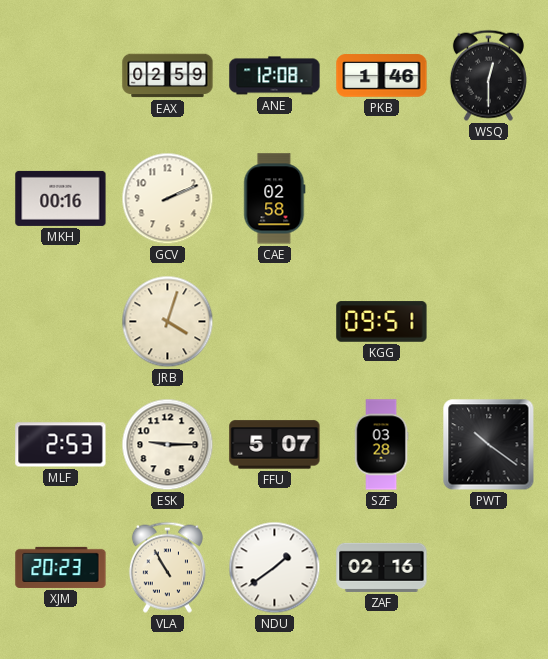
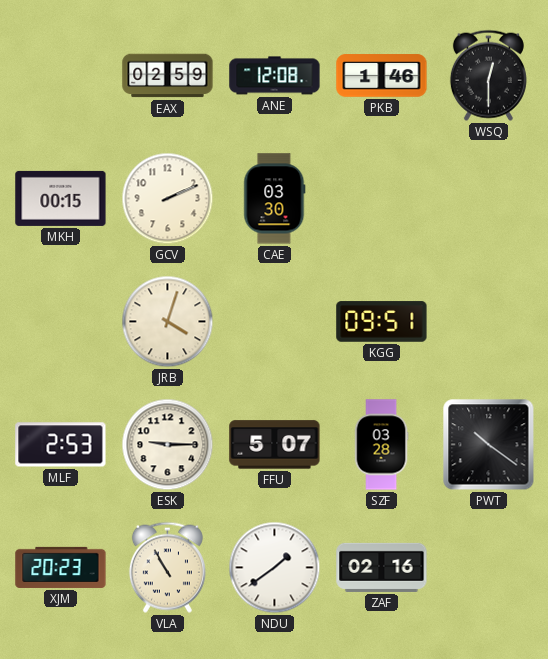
MKH: 00:16 -> 00:15 (61, 198)
CAE: 02:58 -> 03:30 (275, 199)
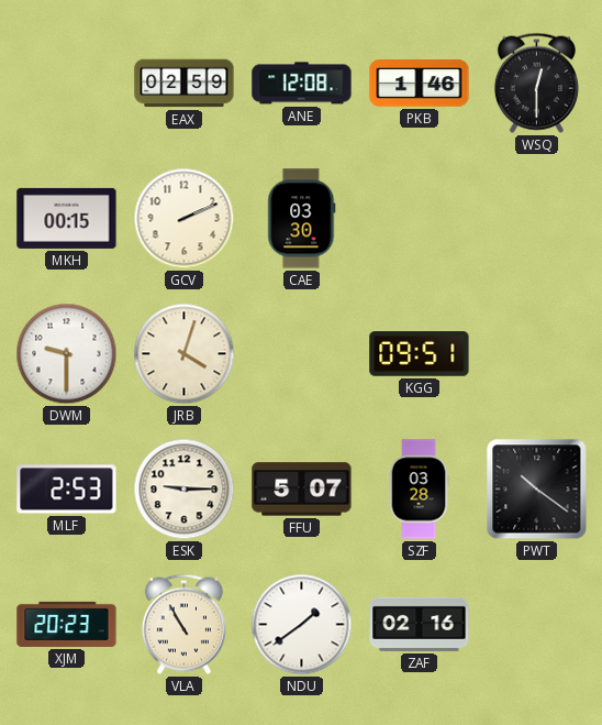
DWM: none -> 9:30 (67, 354)
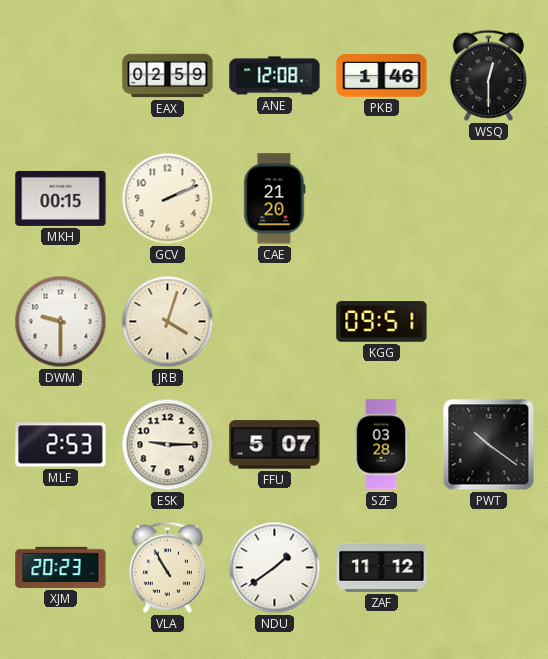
CAE: 03:30 -> 21:20 (275, 199)
ZAF: 02:16 -> 11:12 (382, 567)
